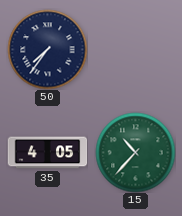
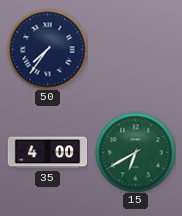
35: 4:05 -> 4:00 (47, 153)
15: 10:37 -> 6:40 (135, 152)
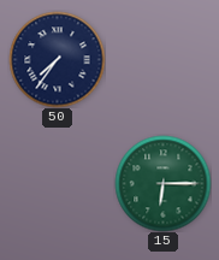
35: 4:00 -> none (47, 153)
15: 6:40 -> 6:15 (162, 183)
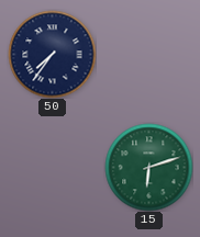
15: 6:15 -> 6:12 (148, 167)
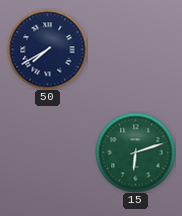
50: 7:36 -> 7:40 (47, 49)
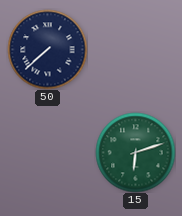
50: 7:40 -> 7:38 (47, 49)
